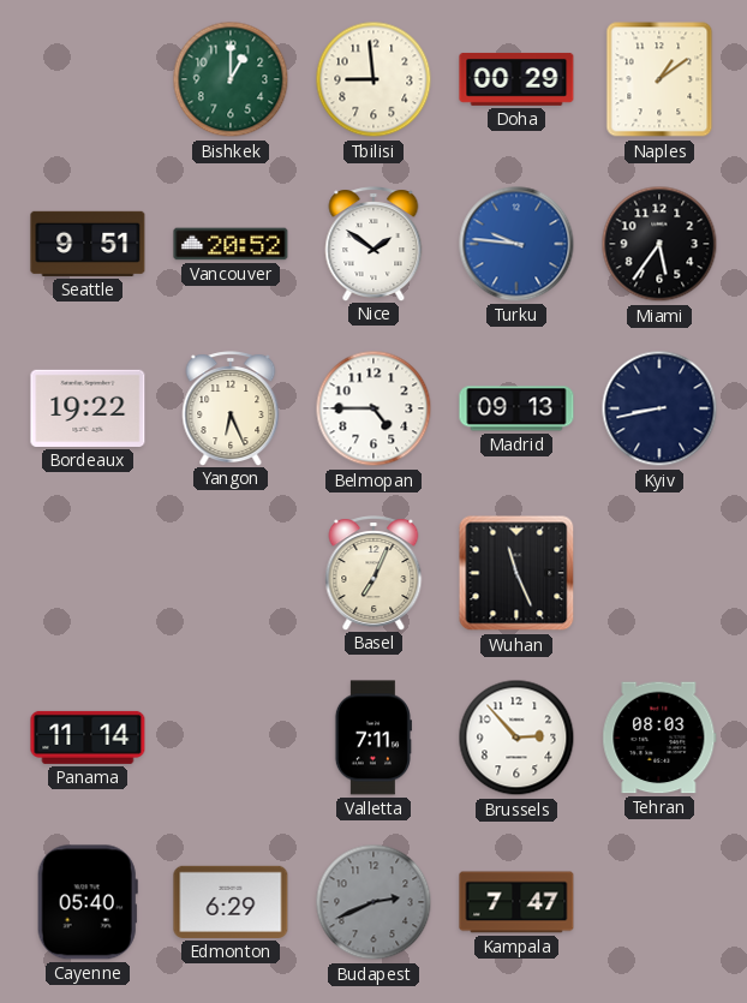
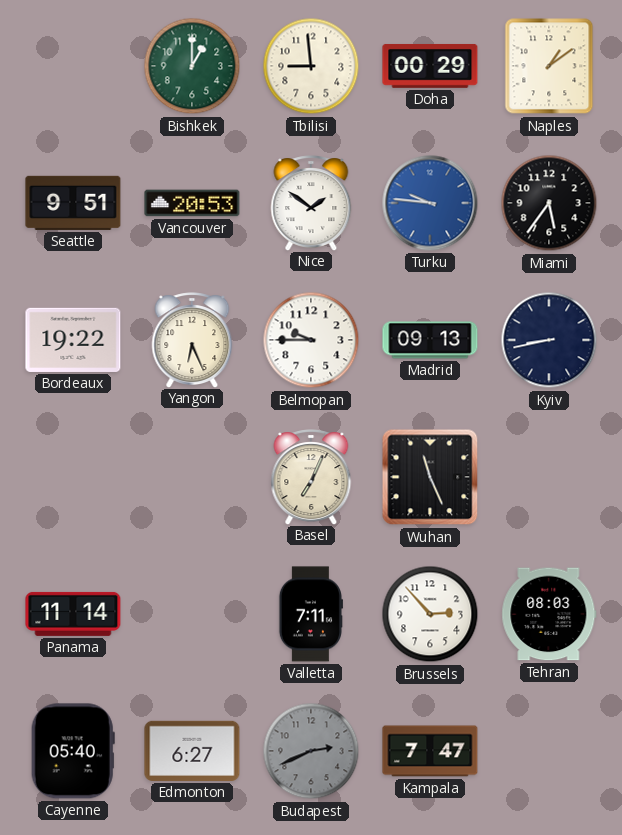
Vancouver: 20:52 -> 20:53 (192, 203)
Belmopan: 4:45 -> 9:45 (311, 340)
Edmonton: 6:29 -> 6:27 (192, 751)
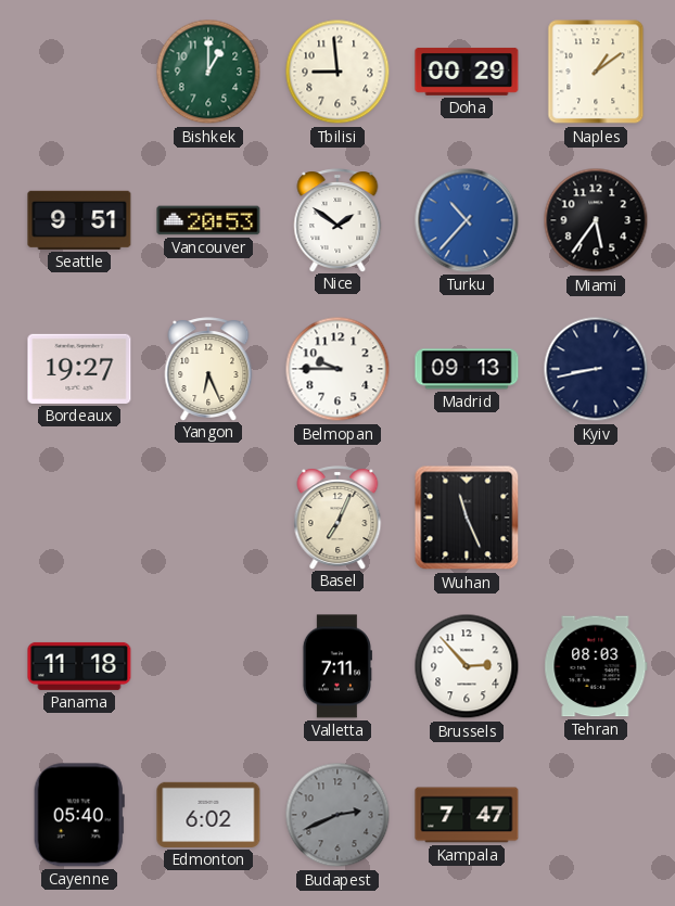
Turku: 9:46 -> 10:37 (467, 220)
Bordeaux: 19:22 -> 19:27 (79, 369)
Panama: 11:14 -> 11:18 (79, 666)
Edmonton: 6:27 -> 6:02 (208, 815)
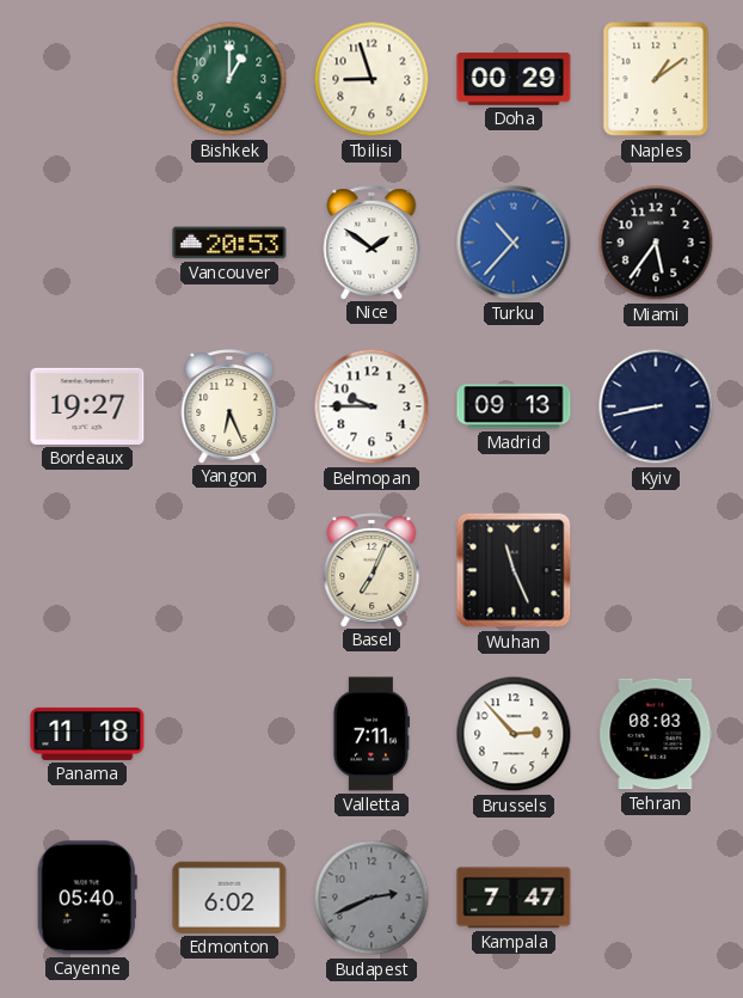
Tbilisi: 8:59 -> 8:57 (371, 79)
Seattle: 9:51 -> none (79, 220)
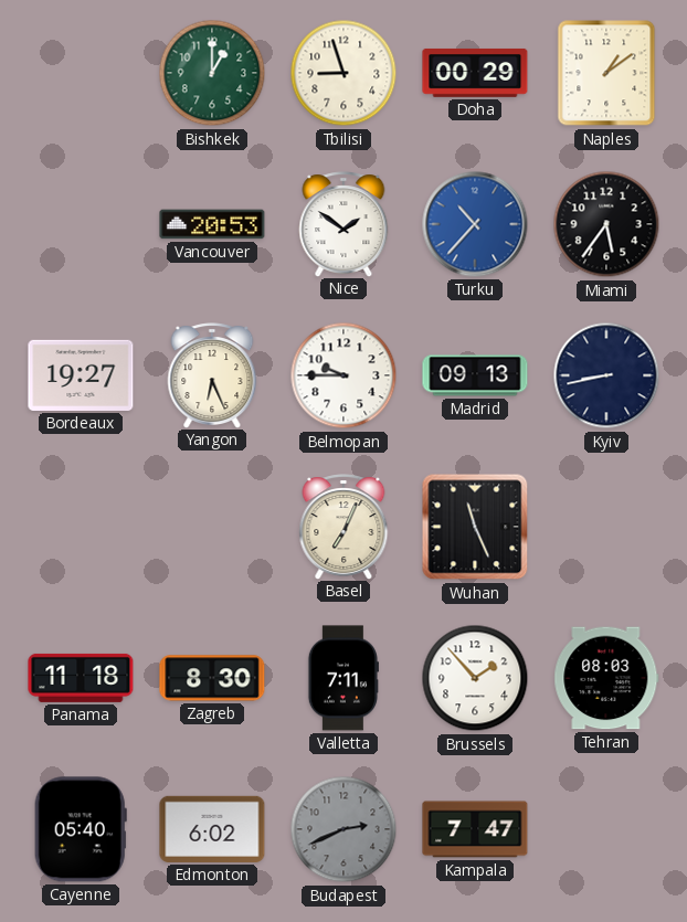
Zagreb: none -> 8:30 (212, 678)
Brussels: 2:53 -> 1:53 (475, 678)
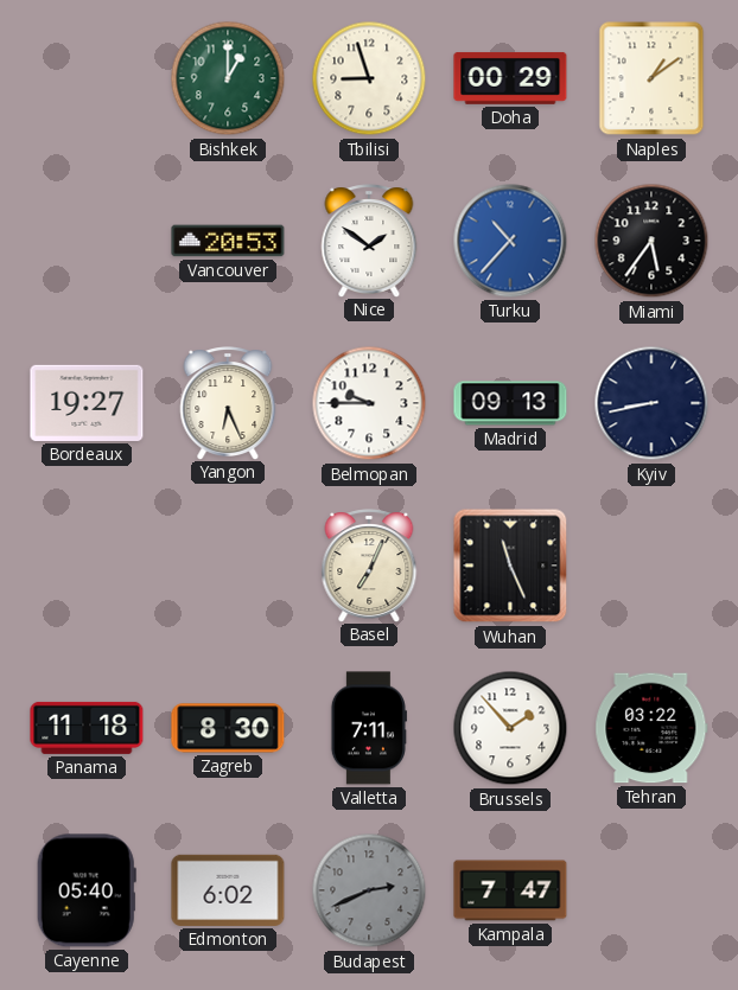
Tehran: 08:03 -> 03:22 (651, 728)
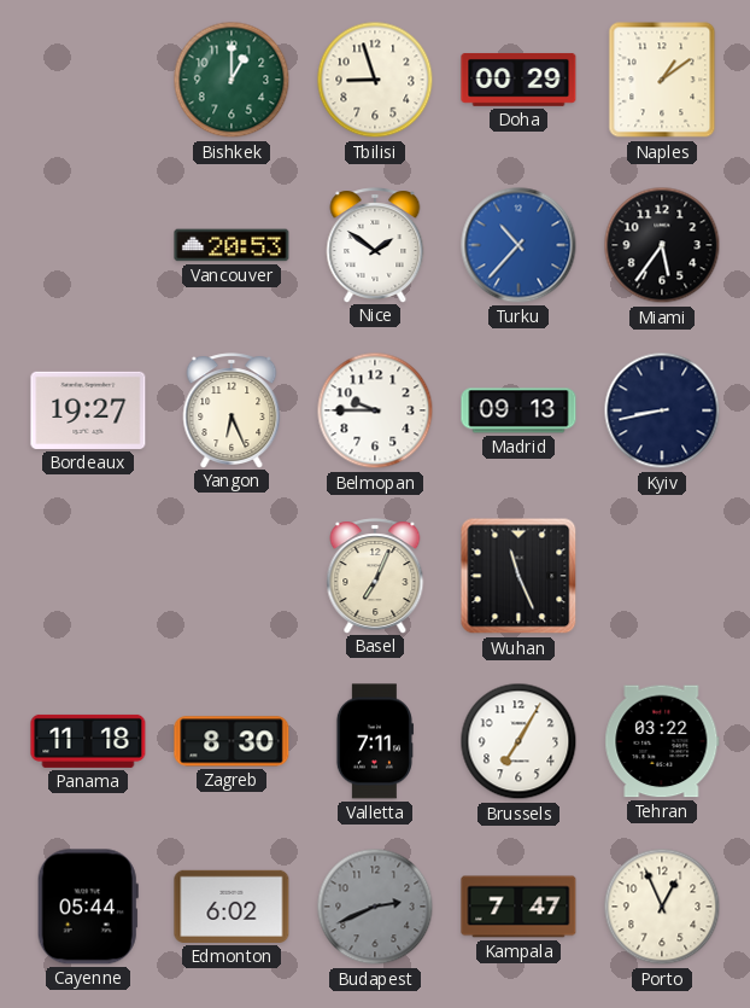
Brussels: 1:53 -> 7:05 (518, 741)
Cayenne: 05:40 -> 05:44 (88, 907)
Porto: none -> 12:56 (662, 907)
